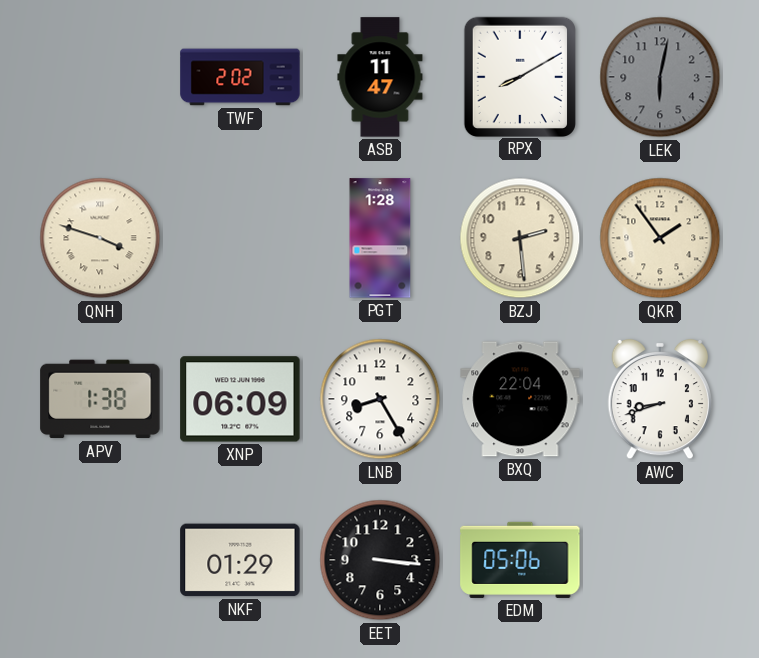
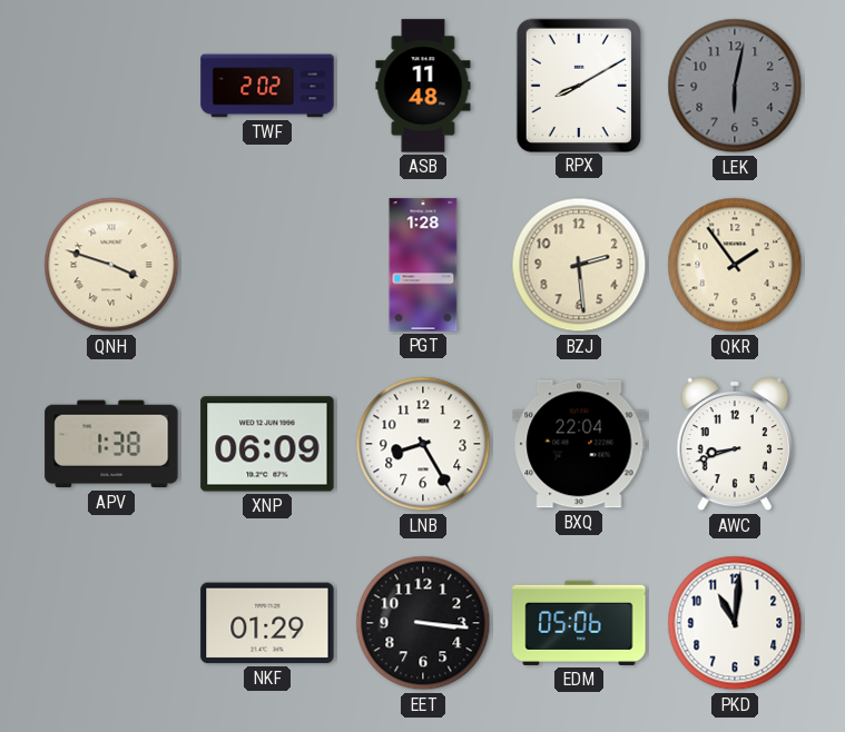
ASB: 11:47 -> 11:48 (423, 86)
PKD: none -> 11:01 (735, 623)
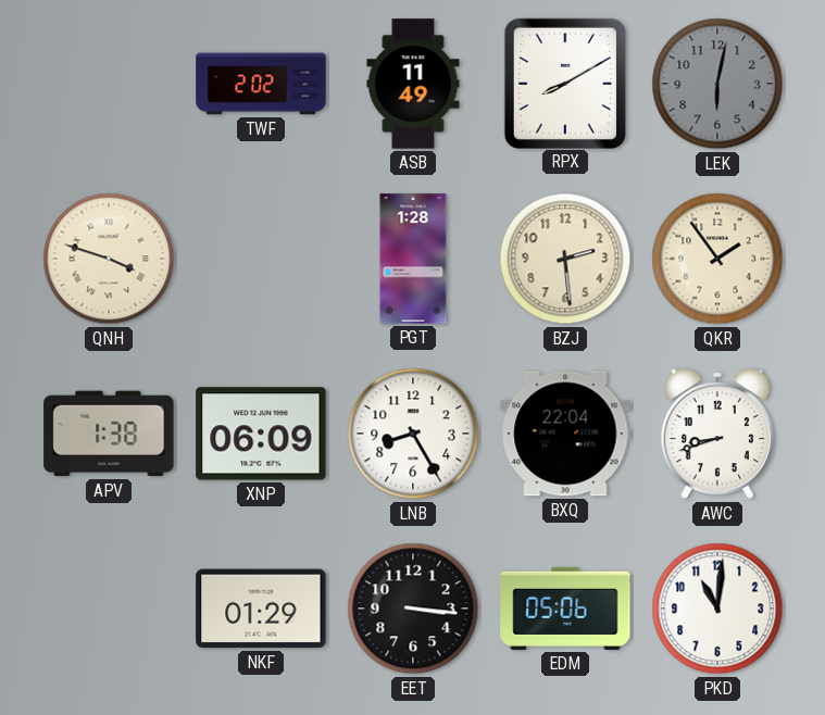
ASB: 11:48 -> 11:49 (413, 84)
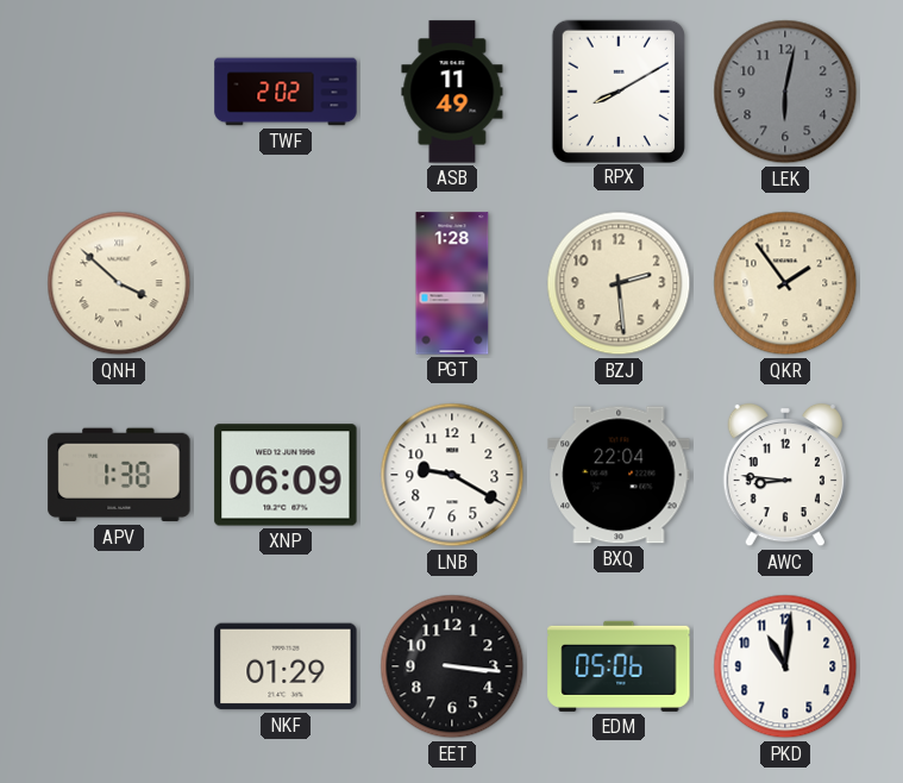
QNH: 3:48 -> 3:52 (119, 283)
LNB: 8:25 -> 9:20 (452, 475)
AWC: 8:42 -> 8:46 (784, 475)
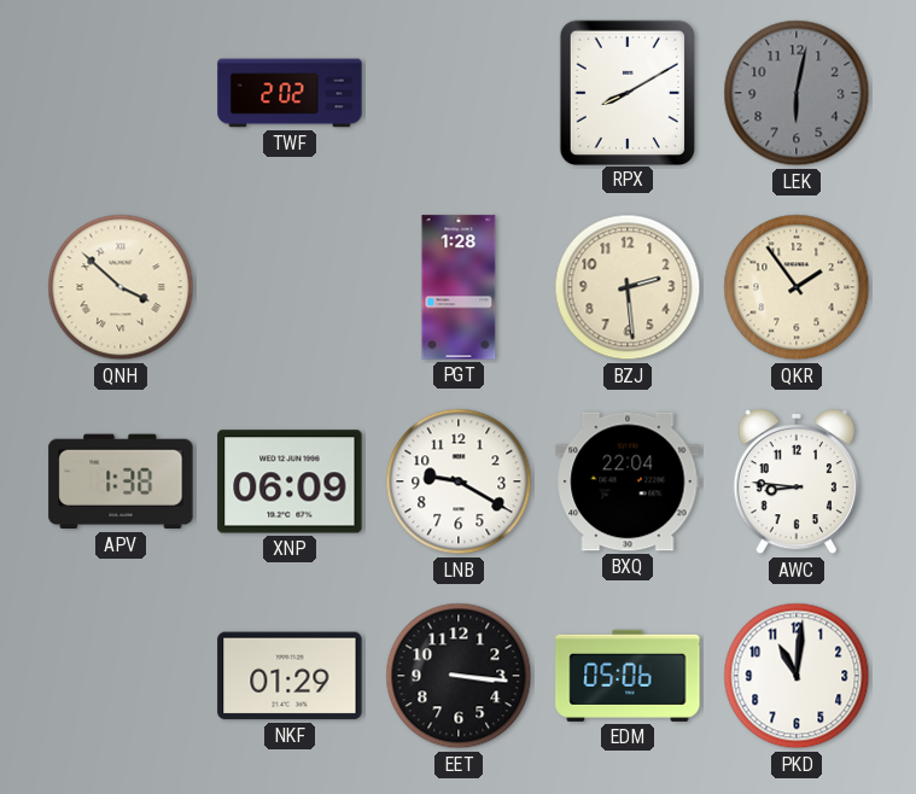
ASB: 11:49 -> none (452, 92)
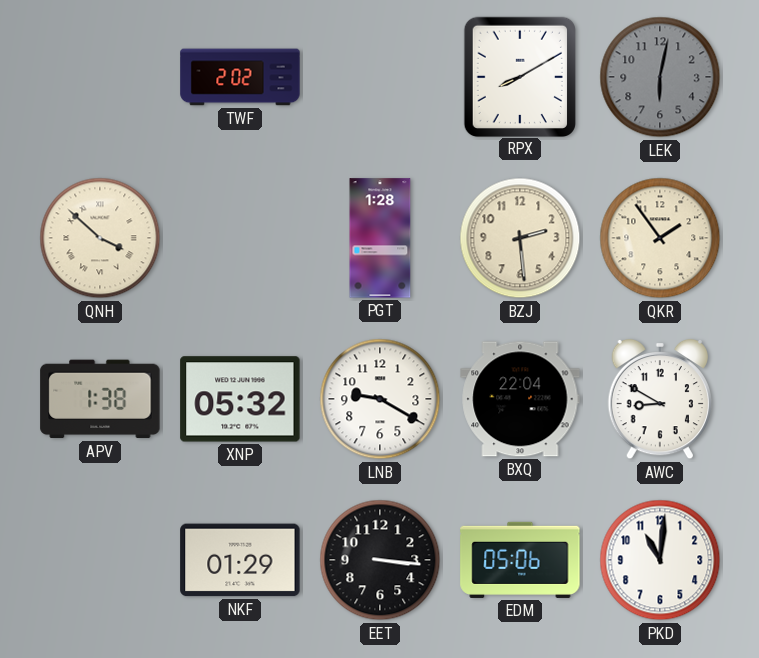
XNP: 06:09 -> 05:32 (240, 399)
AWC: 8:46 -> 8:50 (659, 399)
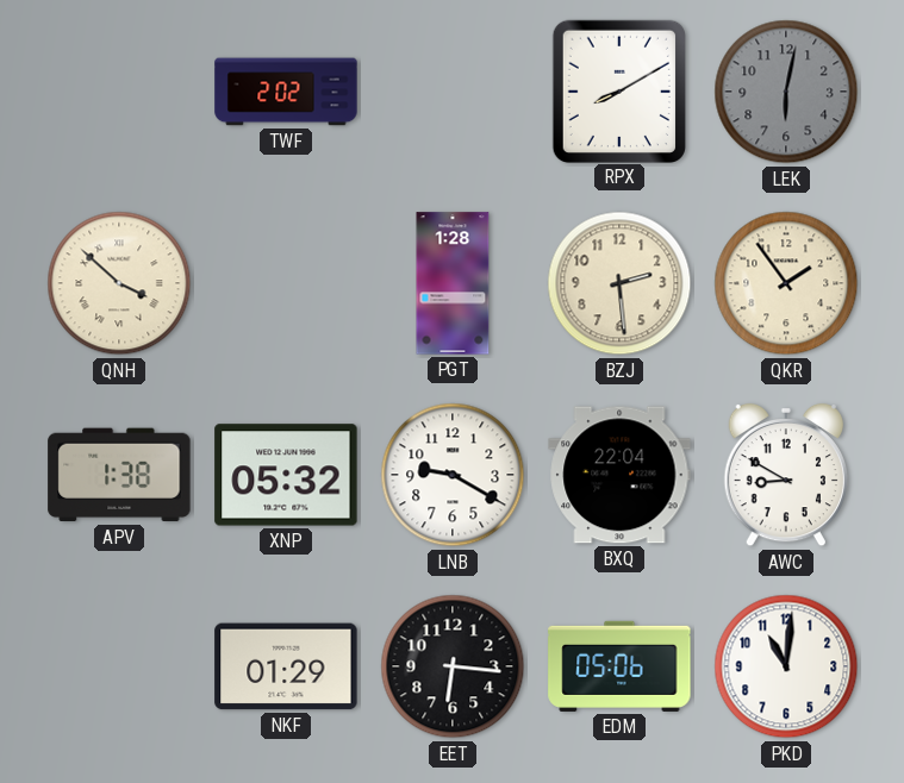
EET: 3:16 -> 6:16 (453, 666)
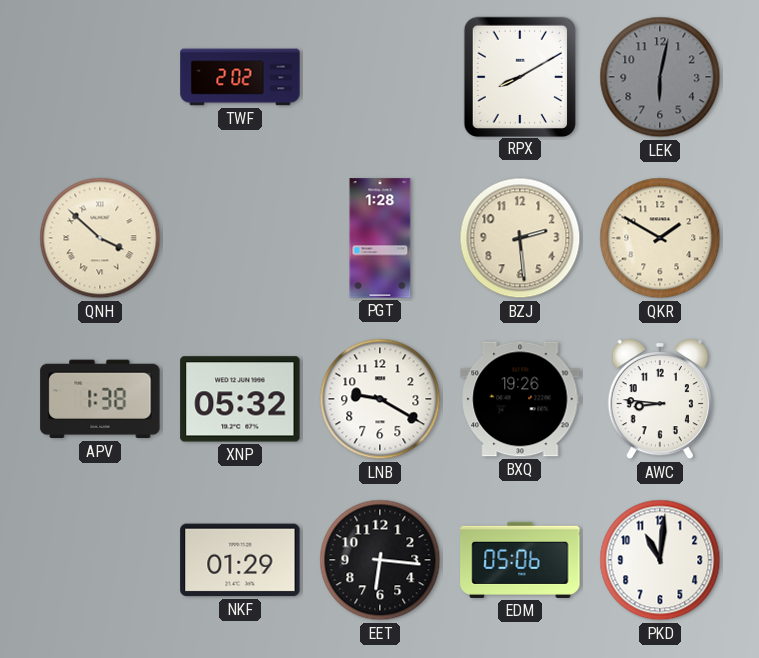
QKR: 1:54 -> 1:50 (660, 238)
BXQ: 22:04 -> 19:26 (520, 399)
AWC: 8:50 -> 8:46 (659, 399)
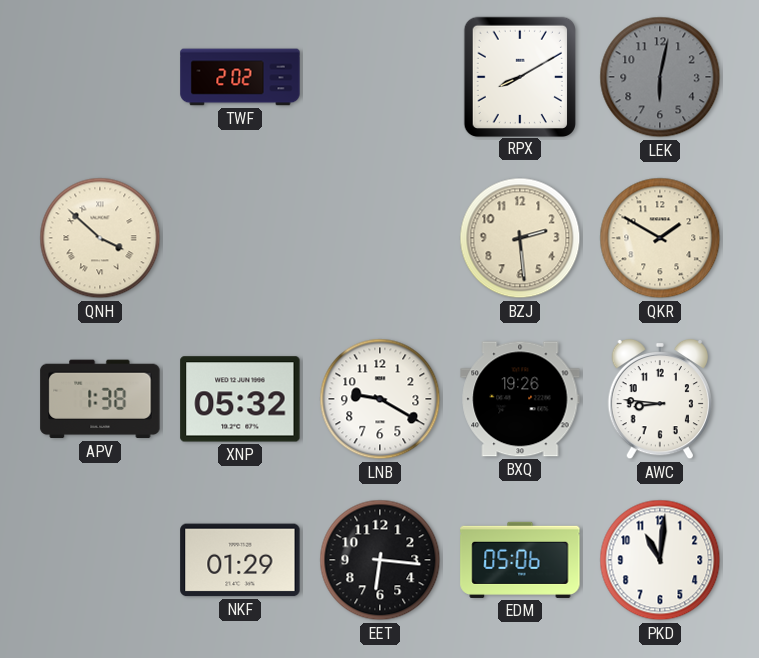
PGT: 1:28 -> none (380, 238)
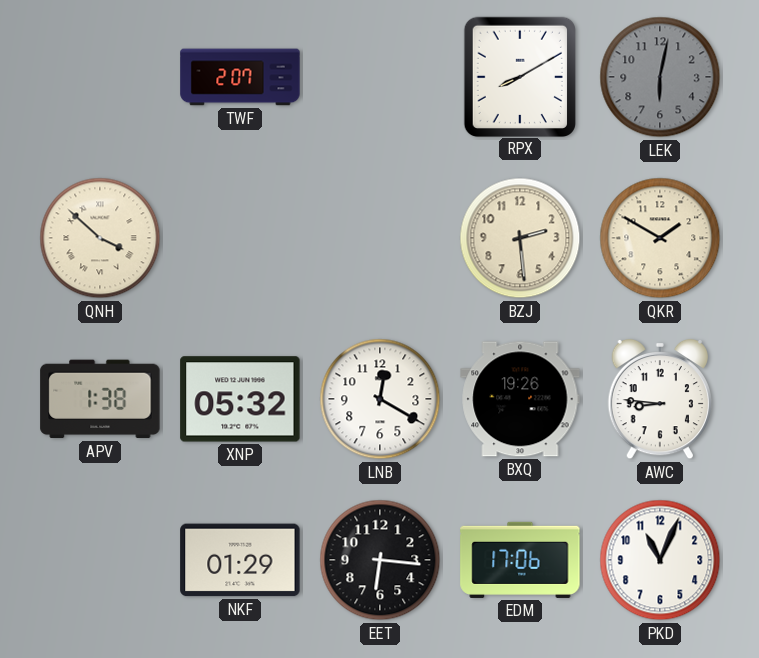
TWF: 2:02 -> 2:07 (240, 77)
LNB: 9:20 -> 12:20 (380, 399)
EDM: 05:06 -> 17:06 (520, 560)
PKD: 11:01 -> 11:04 (660, 560)
